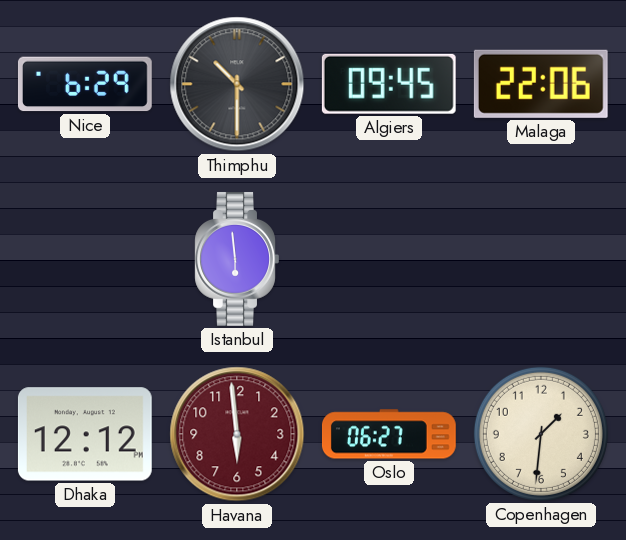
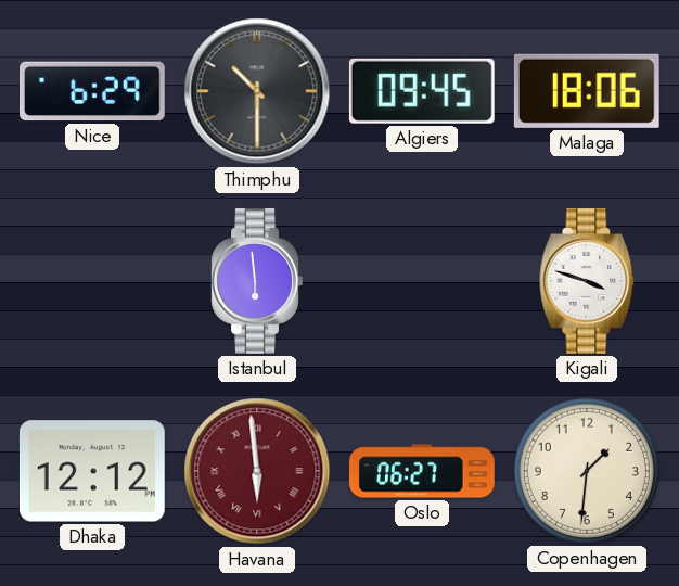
Malaga: 22:06 -> 18:06 (587, 91)
Kigali: none -> 3:48 (587, 281)
Havana numerals: Arabic -> Roman (257, 471)
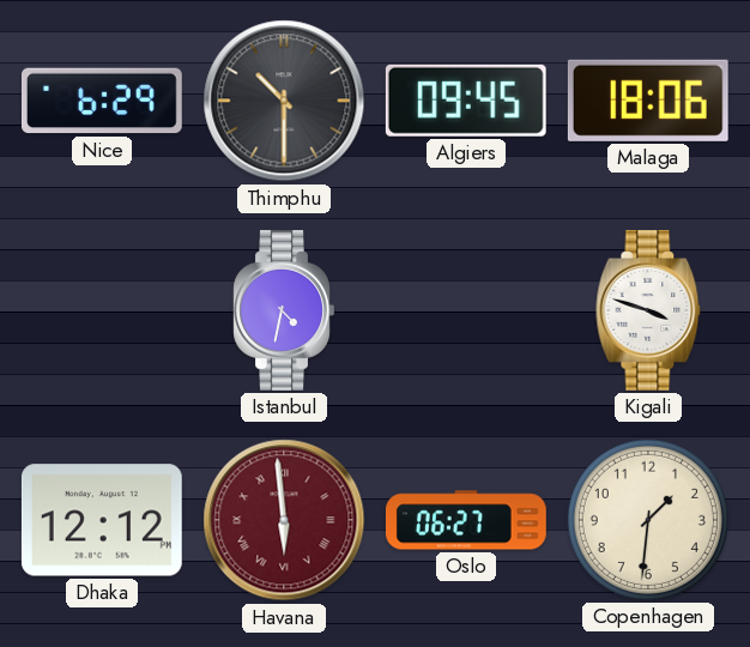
Istanbul: 5:59 -> 4:32 (284, 310)
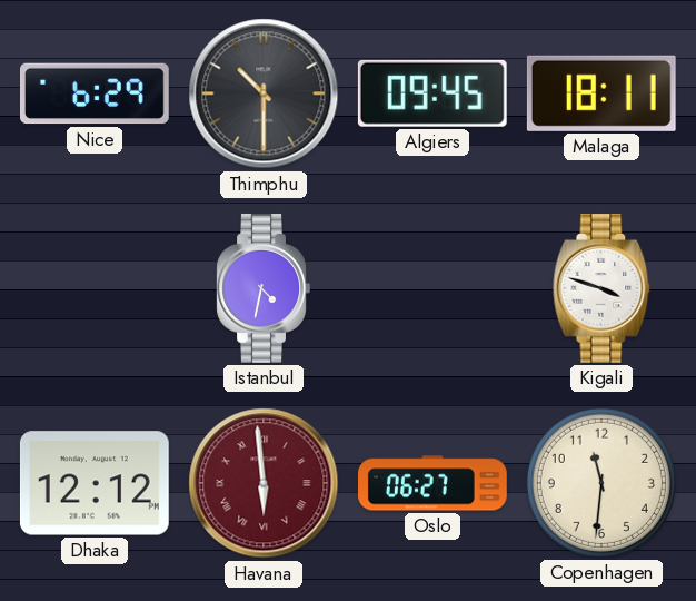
Malaga: 18:06 -> 18:11 (601, 93)
Copenhagen: 1:31 -> 11:31 (601, 483)
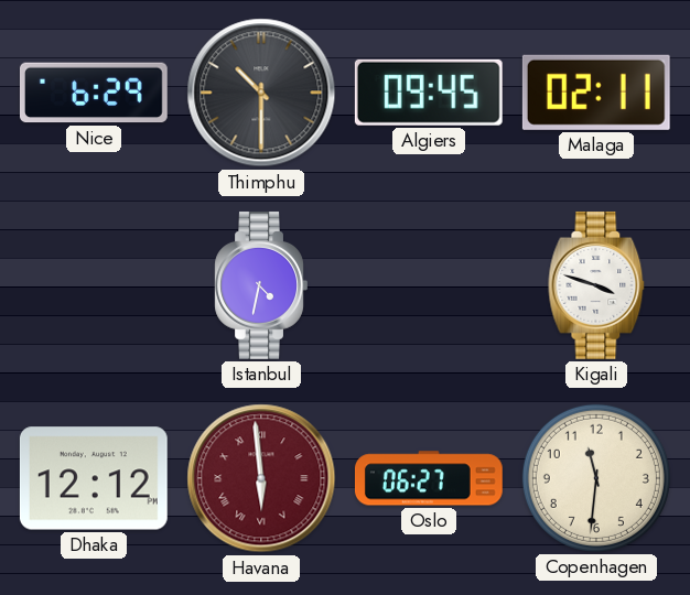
Malaga: 18:11 -> 02:11 (596, 93)
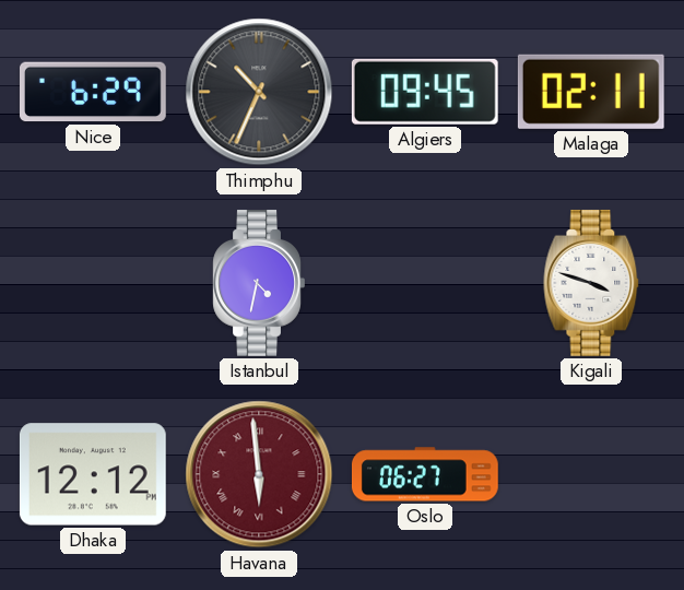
Thimphu: 10:30 -> 10:34 (259, 92)
Copenhagen: 11:31 -> none (596, 478)
